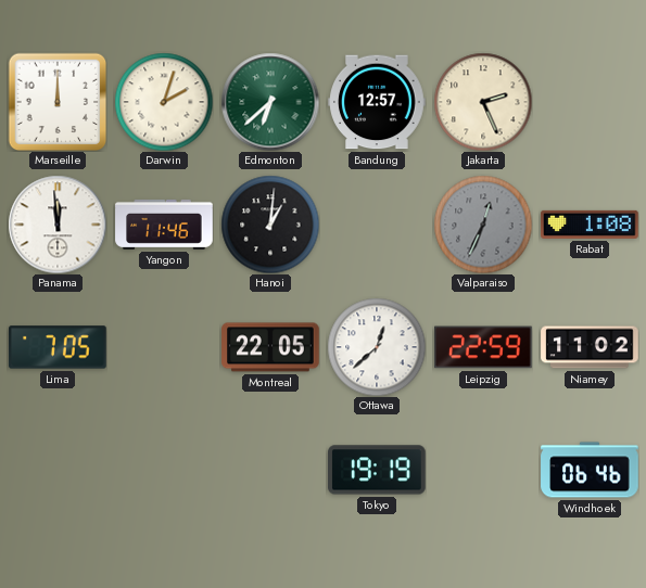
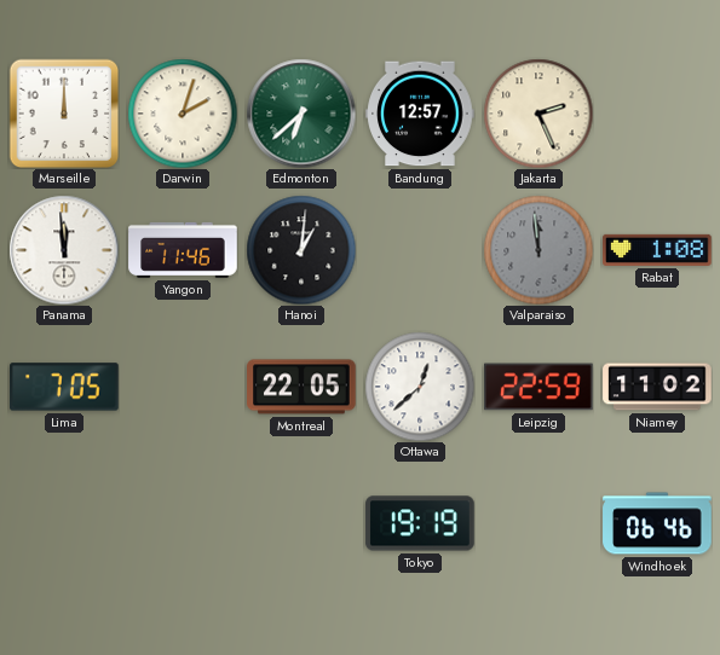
Valparaiso: 12:34 -> 11:59 (538, 250)
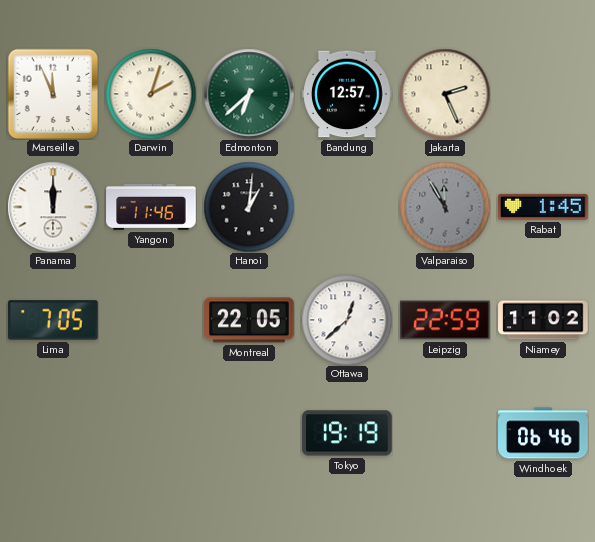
Marseille: 12:00 -> 11:56 (53, 94)
Panama: 11:59 -> 12:00 (53, 207)
Valparaiso: 11:59 -> 11:55 (445, 207)
Rabat: 1:08 -> 1:45 (543, 207)
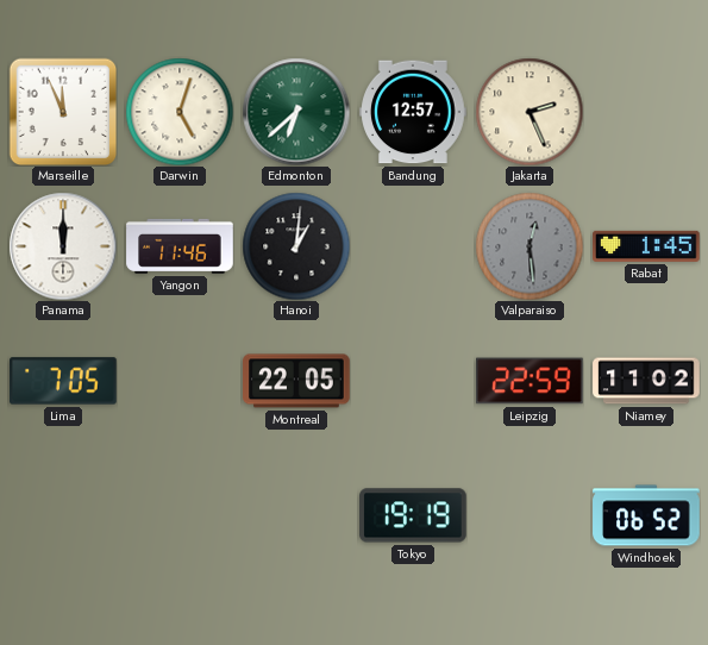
Darwin: 2:03 -> 5:03 (180, 112)
Valparaiso: 11:55 -> 12:29 (530, 246)
Ottawa: 12:38 -> none (347, 320)
Windhoek: 06:46 -> 06:52 (646, 515)
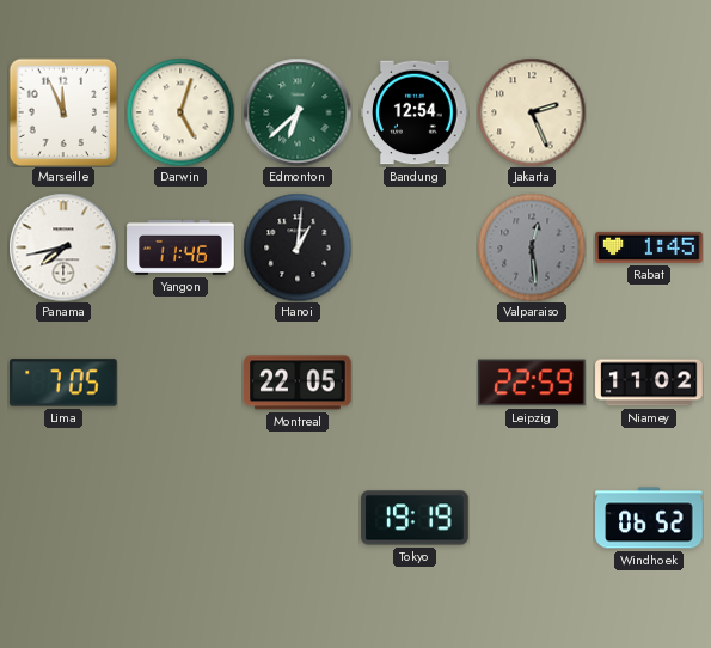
Bandung: 12:57 -> 12:54 (415, 112)
Panama: 12:00 -> 7:43 (63, 247)
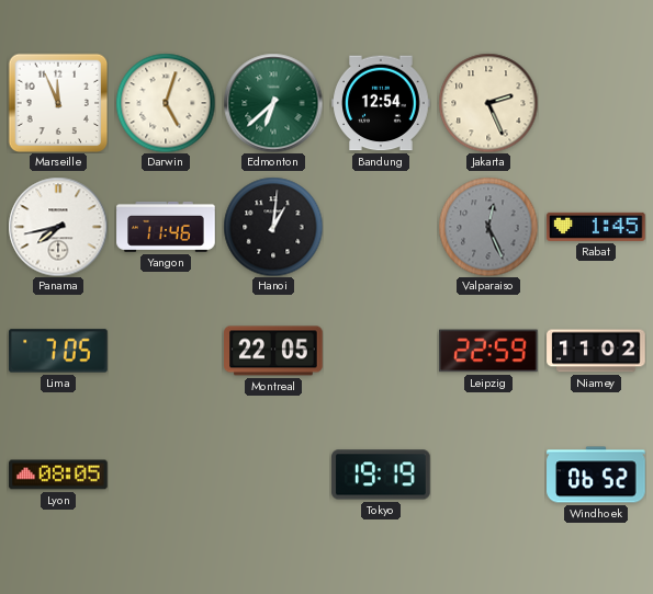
Valparaiso: 12:29 -> 12:26 (488, 227)
Lyon: none -> 08:05 (58, 475)
